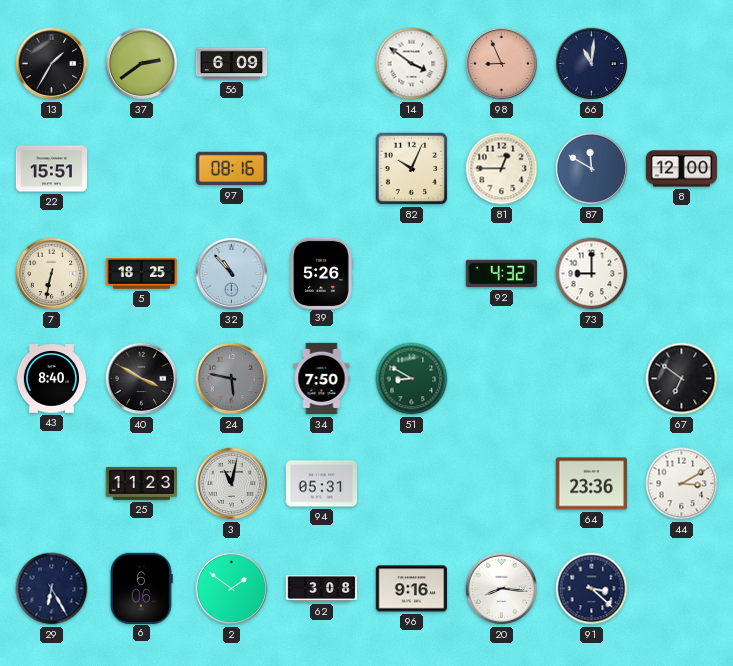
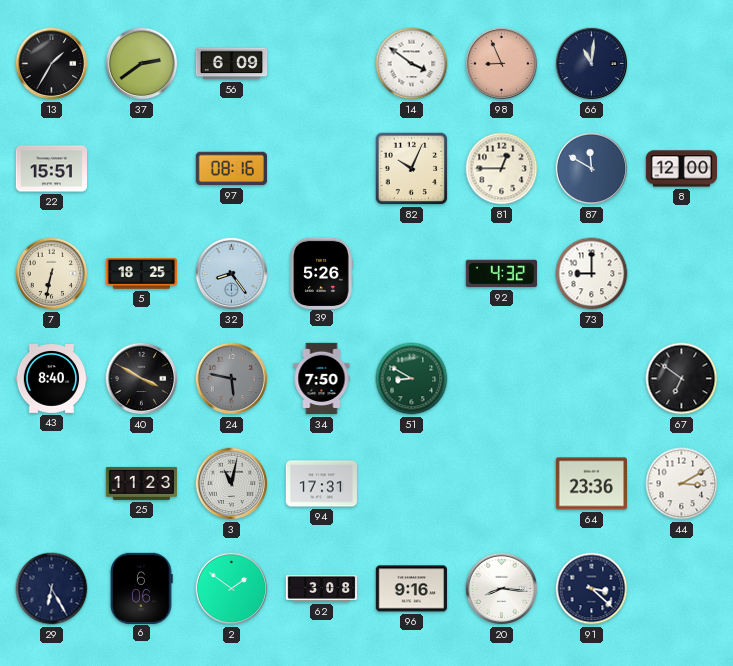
32: 10:53 -> 8:24 (232, 274)
94: 05:31 -> 17:31 (321, 484)
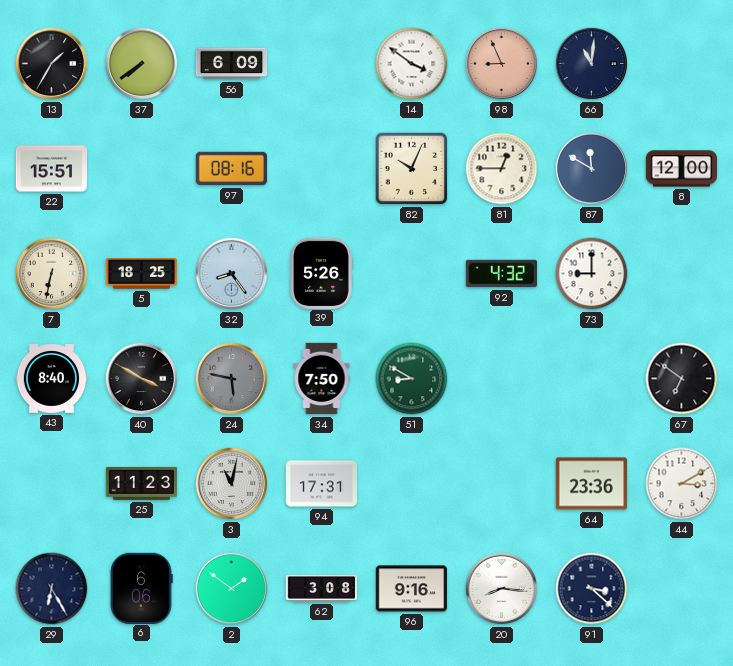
37: 2:39 -> 7:39 (142, 64)
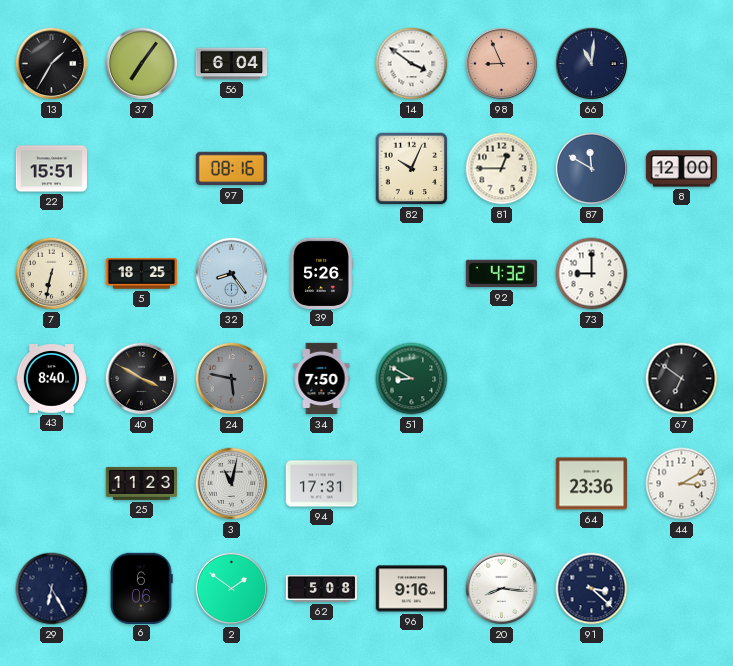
37: 7:39 -> 7:06 (142, 64)
56: 6:09 -> 6:04 (232, 64)
62: 3:08 -> 5:08 (322, 589)
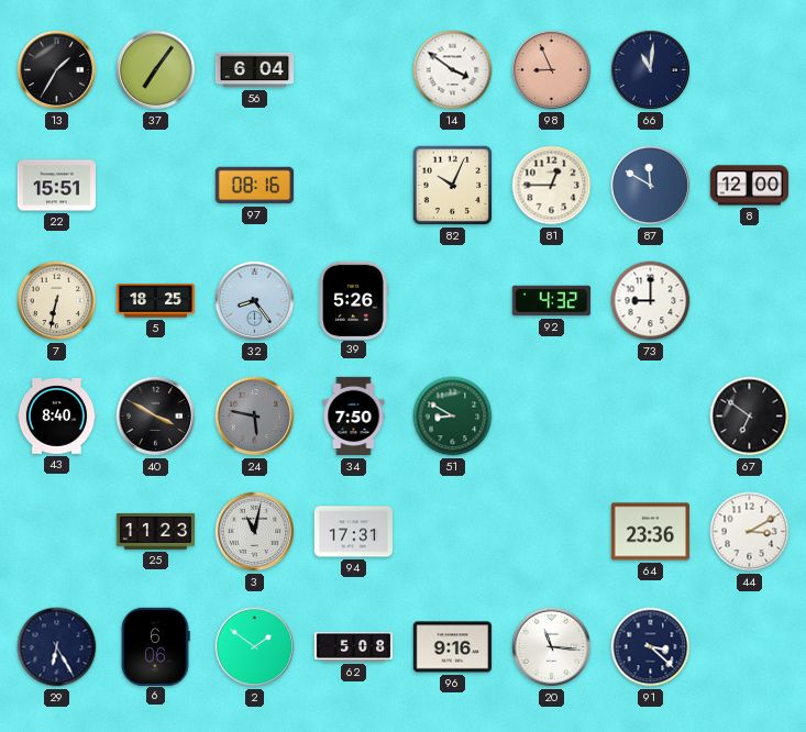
20: 8:16 -> 11:16 (552, 647)
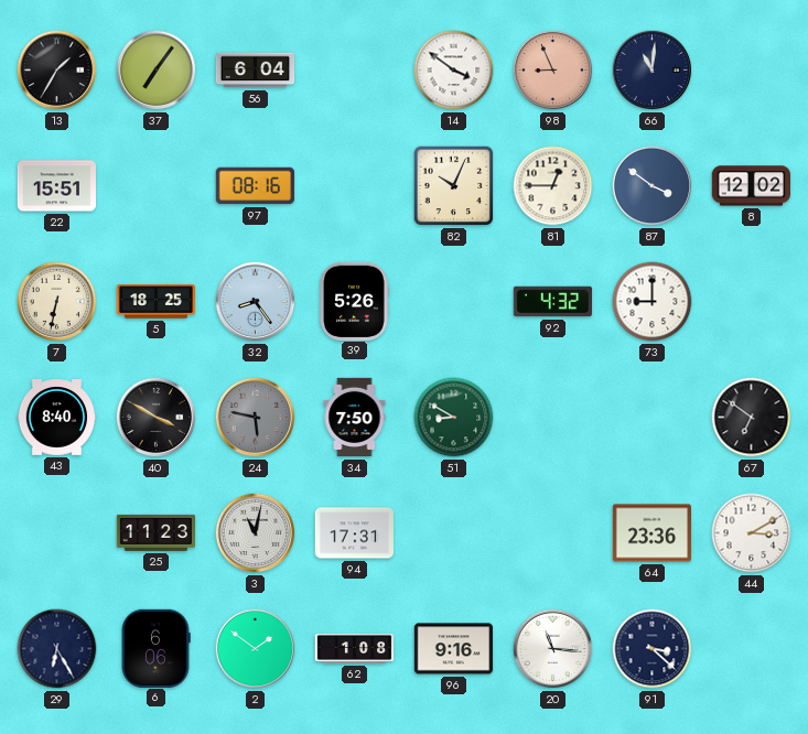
87: 11:50 -> 3:51 (653, 186)
8: 12:00 -> 12:02 (751, 186)
62: 5:08 -> 1:08 (355, 649)
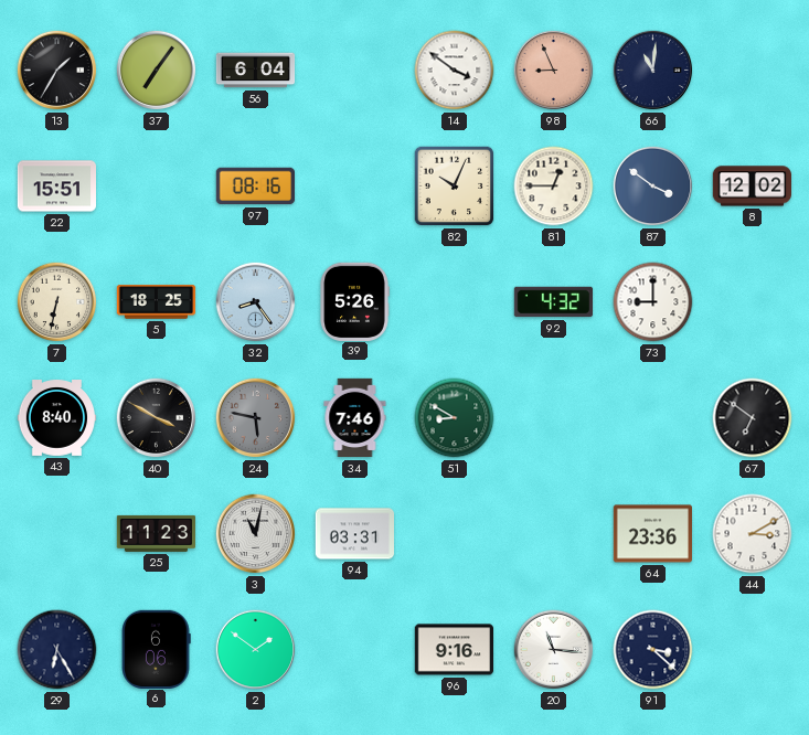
34: 7:50 -> 7:46 (355, 418)
94: 17:31 -> 03:31 (354, 534)
62: 1:08 -> none (355, 649)
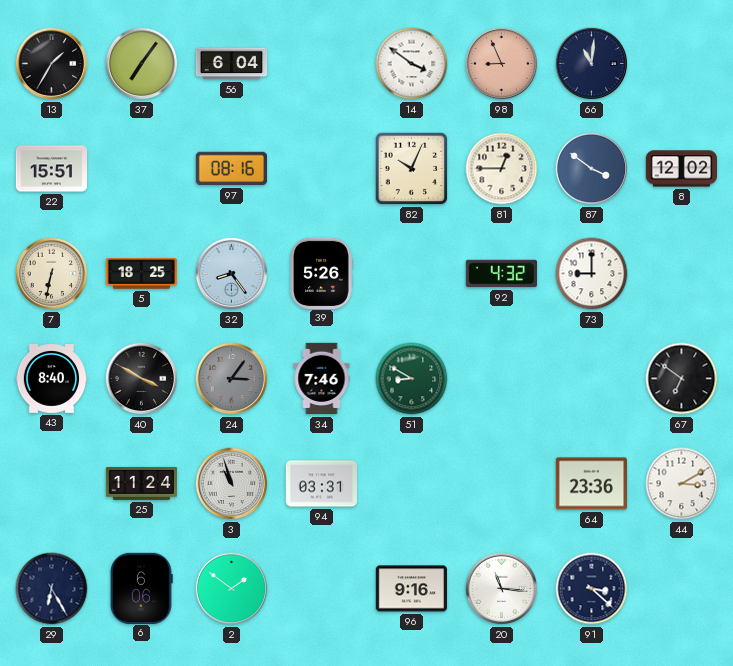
24: 5:47 -> 3:06 (232, 379)
25: 11:23 -> 11:24 (141, 483)
3: 11:02 -> 10:57 (232, 484)
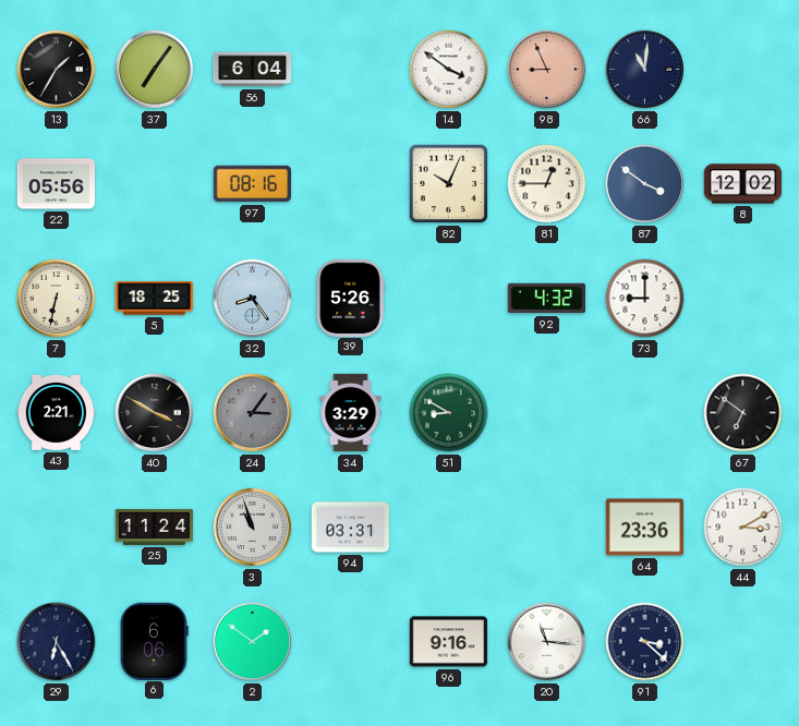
22: 15:51 -> 05:56 (57, 184)
43: 8:40 -> 2:21 (57, 413)
34: 7:46 -> 3:29 (351, 413)
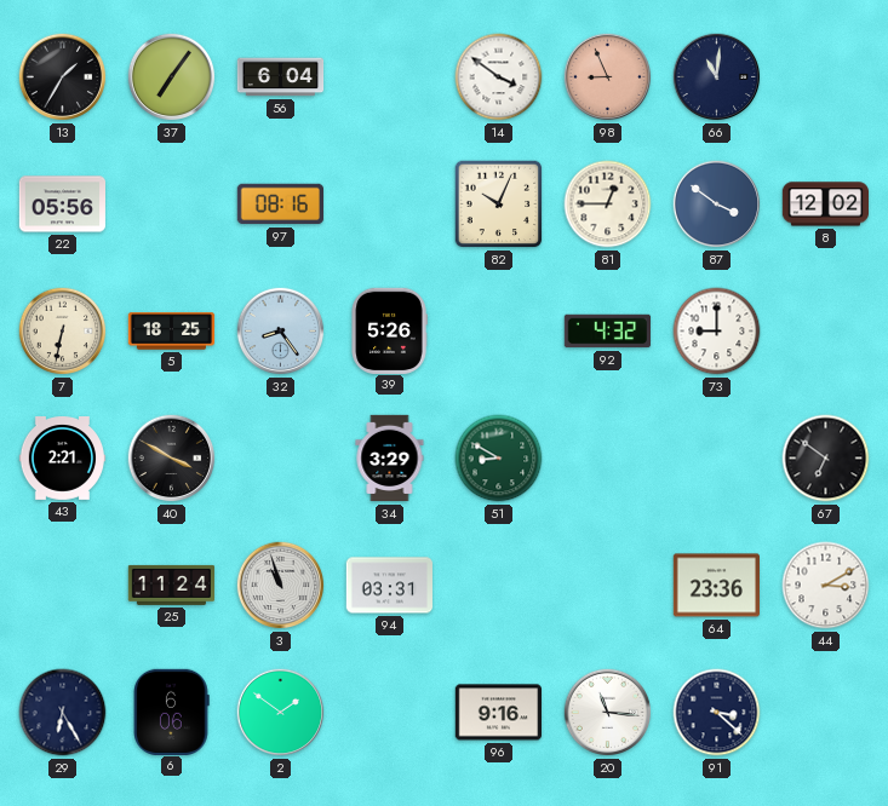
24: 3:06 -> none (253, 413)
